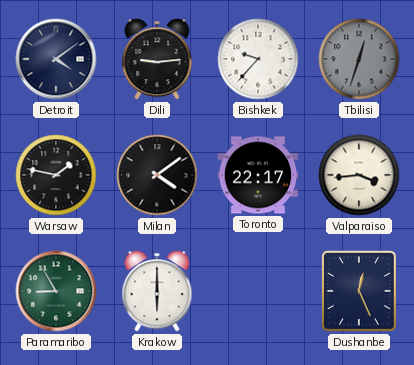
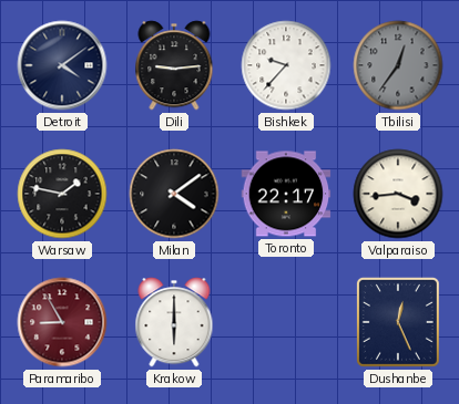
Tbilisi: 12:33 -> 12:36 (398, 65)
Paramaribo dial: green -> burgundy (62, 322)
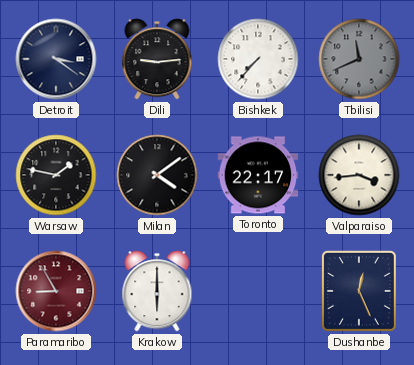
Detroit: 4:09 -> 3:21 (56, 59)
Bishkek: 9:37 -> 7:37 (258, 59)
Tbilisi: 12:36 -> 11:41 (359, 59)
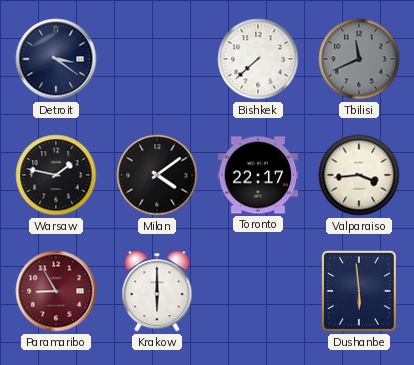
Dili: 9:14 -> none (157, 59)
Bishkek: 7:37 -> 7:38 (258, 59)
Dushanbe: 12:26 -> 5:59 (359, 291)
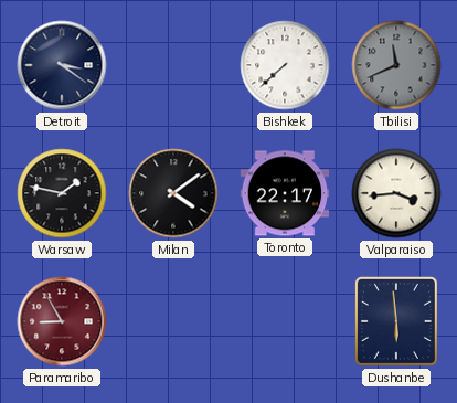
Krakow: 6:00 -> none (157, 291)
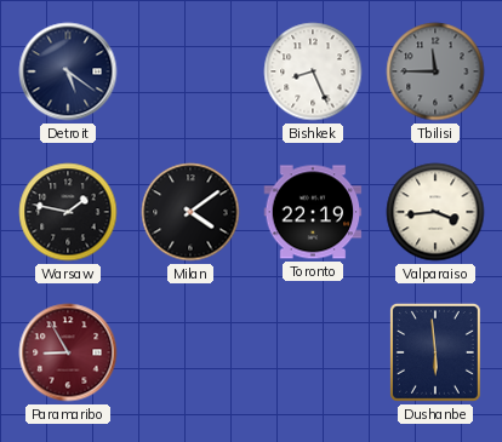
Detroit: 3:21 -> 5:21 (68, 71)
Bishkek: 7:38 -> 8:26 (313, 71)
Tbilisi: 11:41 -> 11:45 (435, 71)
Toronto: 22:17 -> 22:19 (313, 212)
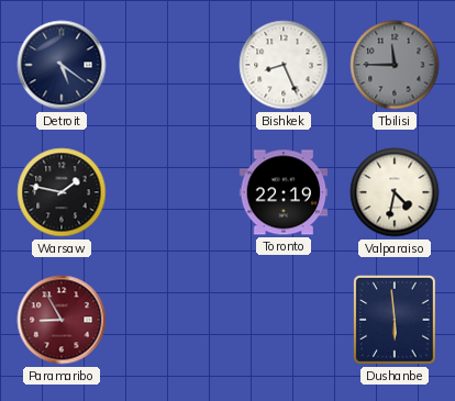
Milan: 4:09 -> none (190, 212)
Valparaiso: 3:44 -> 4:32 (395, 192)
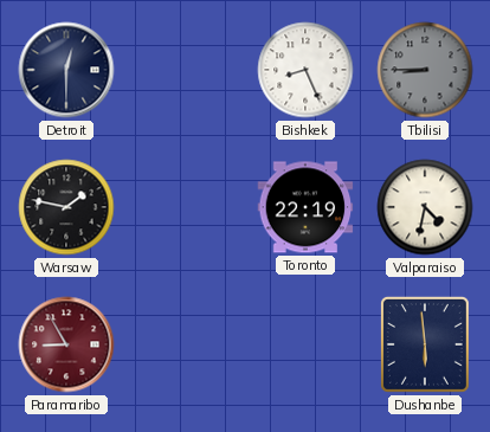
Detroit: 5:21 -> 12:30 (66, 70)
Tbilisi: 11:45 -> 8:45 (425, 70)
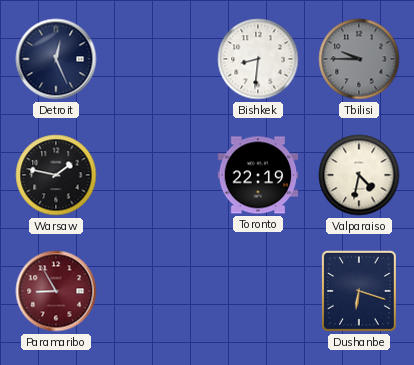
Detroit: 12:30 -> 12:26 (56, 59)
Bishkek: 8:26 -> 8:31 (258, 59)
Tbilisi: 8:45 -> 9:45 (359, 59)
Dushanbe: 5:59 -> 6:18 (359, 291)
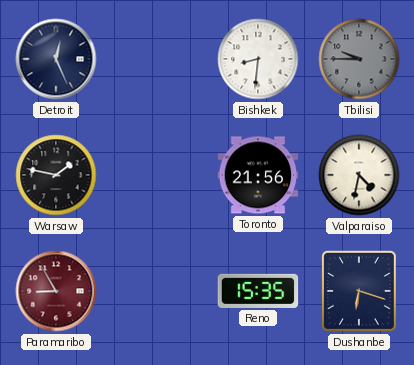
Toronto: 22:19 -> 21:56 (258, 175)
Reno: none -> 15:35 (258, 291)
